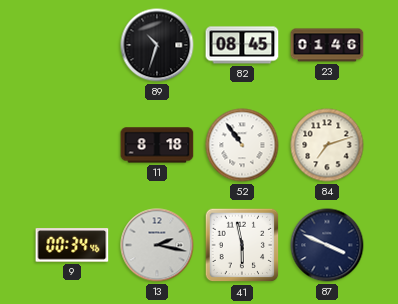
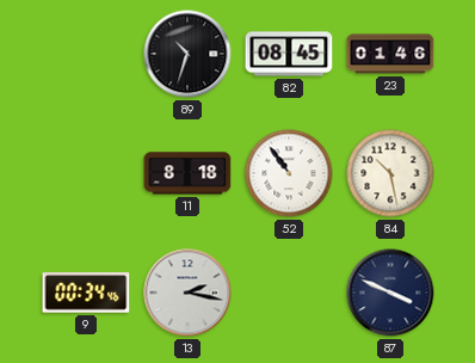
84: 7:12 -> 10:28 (390, 173)
41: 5:58 -> none (242, 245)
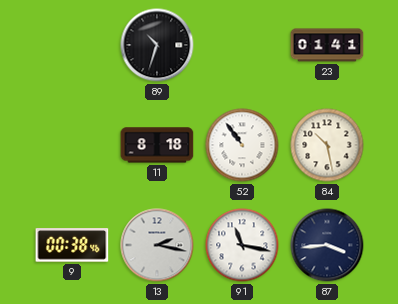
82: 08:45 -> none (289, 54)
23: 01:46 -> 01:41 (327, 45)
9: 00:34 -> 00:38 (72, 245)
91: none -> 11:17 (242, 245)
87: 3:49 -> 3:44 (327, 245)
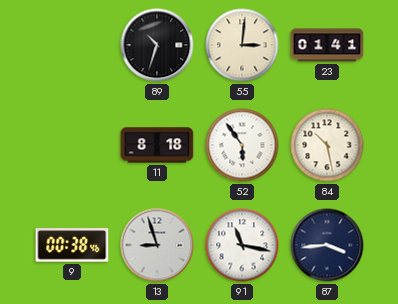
55: none -> 3:01 (242, 45)
52: 10:54 -> 5:54 (242, 145)
13: 2:17 -> 8:57 (157, 245)
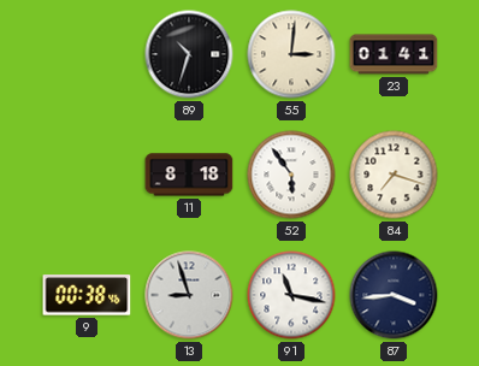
84: 10:28 -> 7:18 (394, 175)
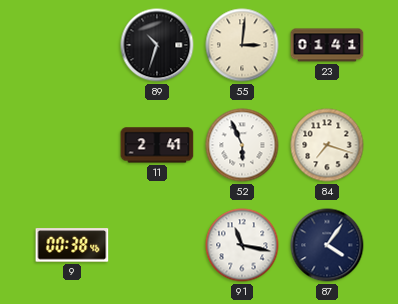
11: 8:18 -> 2:41 (157, 145)
52: 5:54 -> 5:56 (242, 145)
13: 8:57 -> none (189, 295)
87: 3:44 -> 4:06 (327, 245)
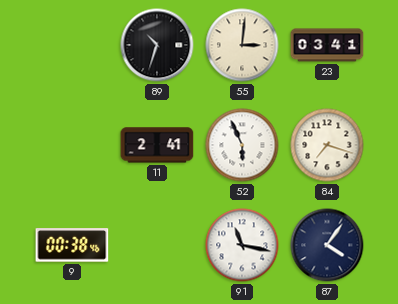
23: 01:41 -> 03:41 (327, 45)
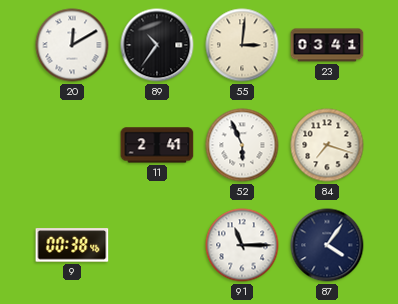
20: none -> 12:10 (72, 45)
89: 10:33 -> 10:36 (157, 45)
91: 11:17 -> 11:15 (242, 245)
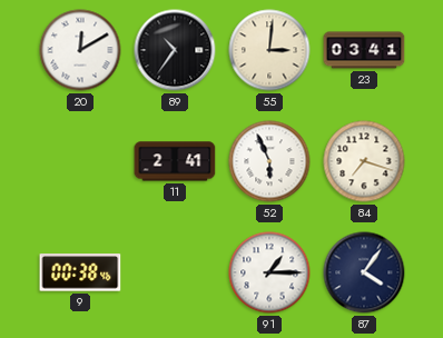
91: 11:15 -> 1:15 (269, 272)
